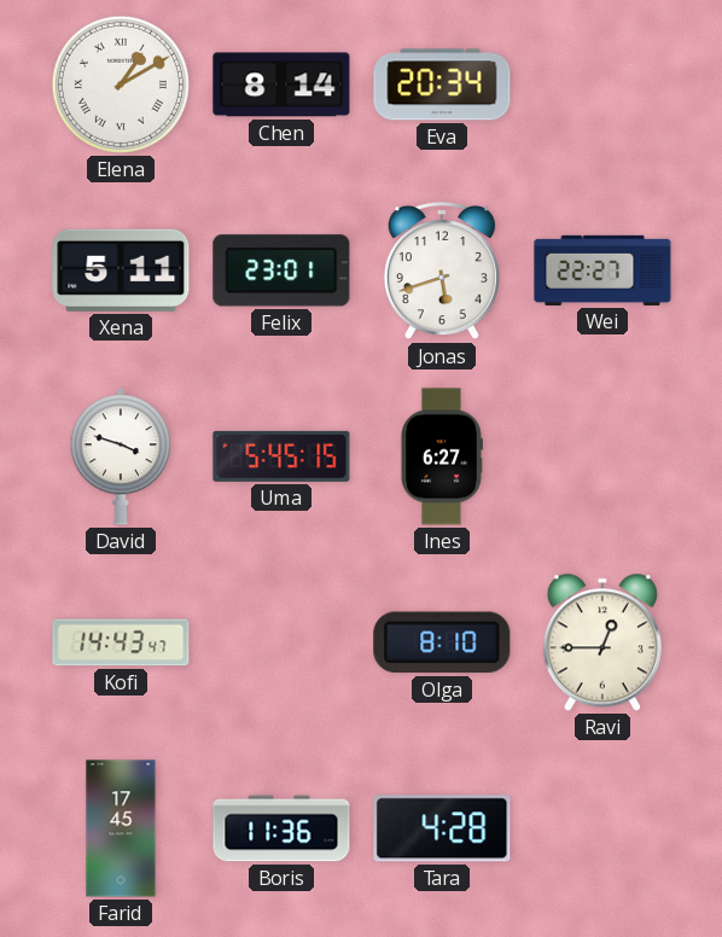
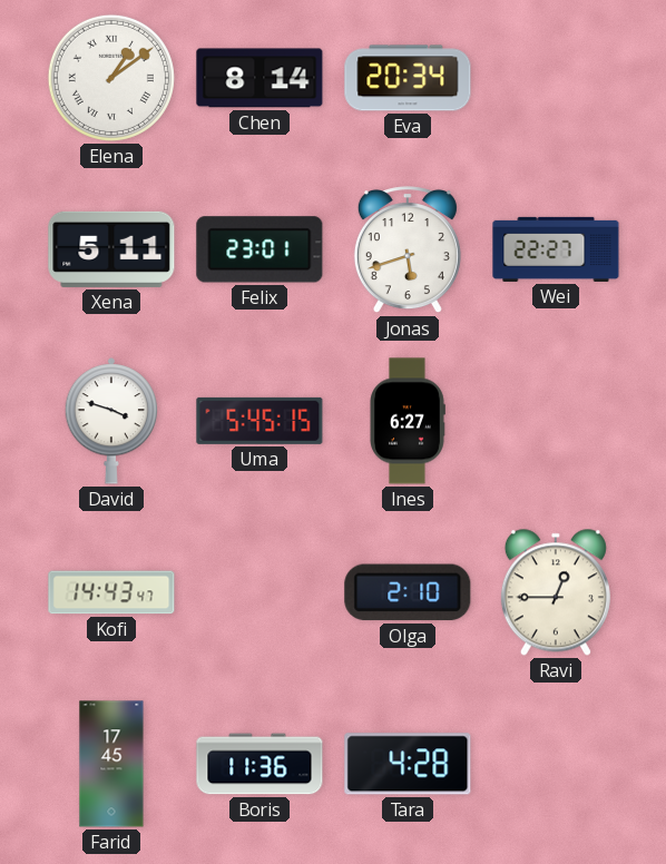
Elena: 1:10 -> 1:09 (111, 78)
Olga: 8:10 -> 2:10 (408, 592)
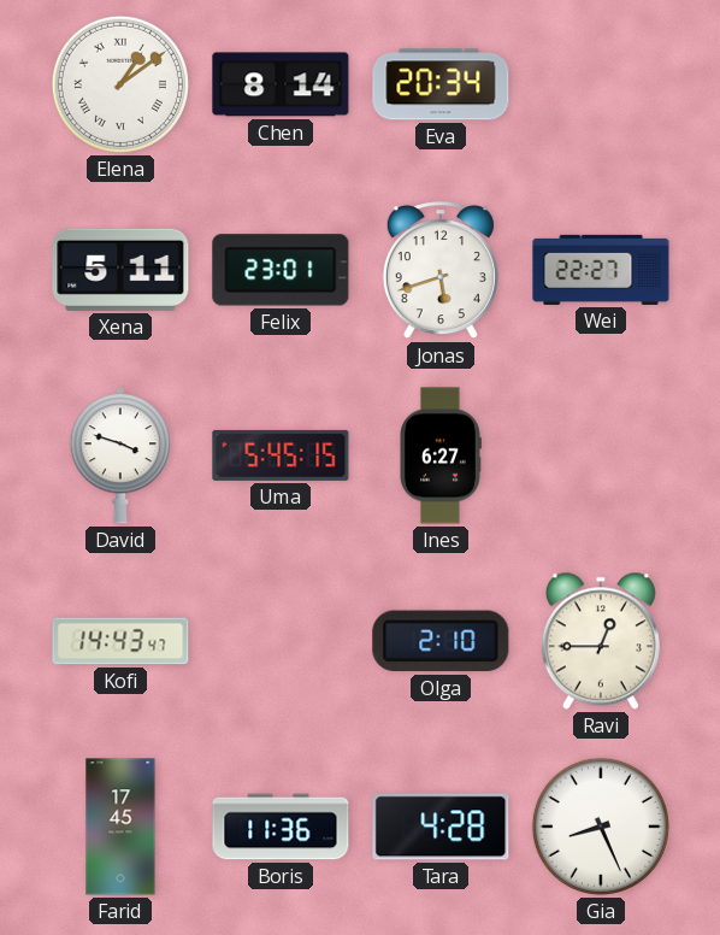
Gia: none -> 8:26 (601, 827)
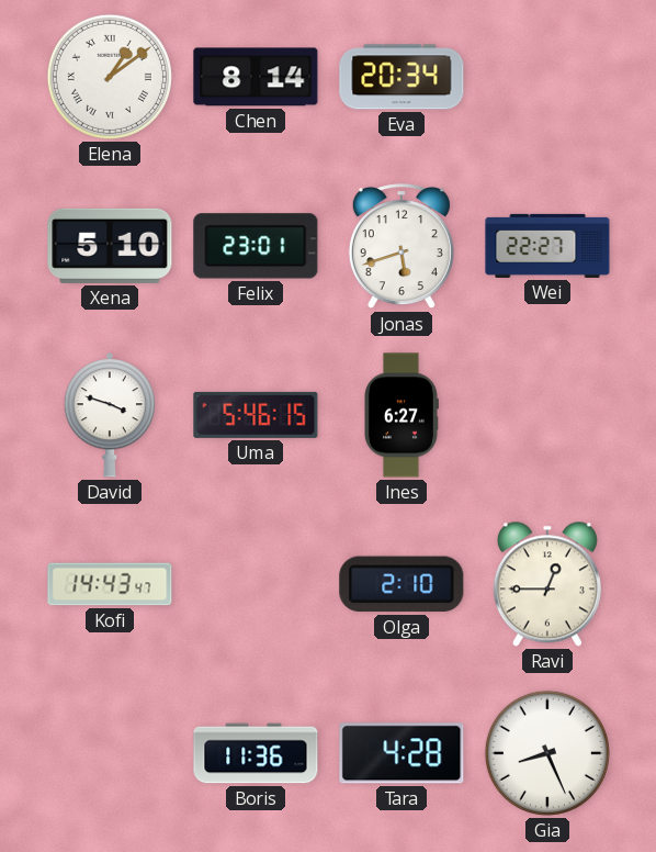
Xena: 5:11 -> 5:10 (110, 246)
Uma: 5:45 -> 5:46 (256, 415)
Farid: 17:45 -> none (120, 827)
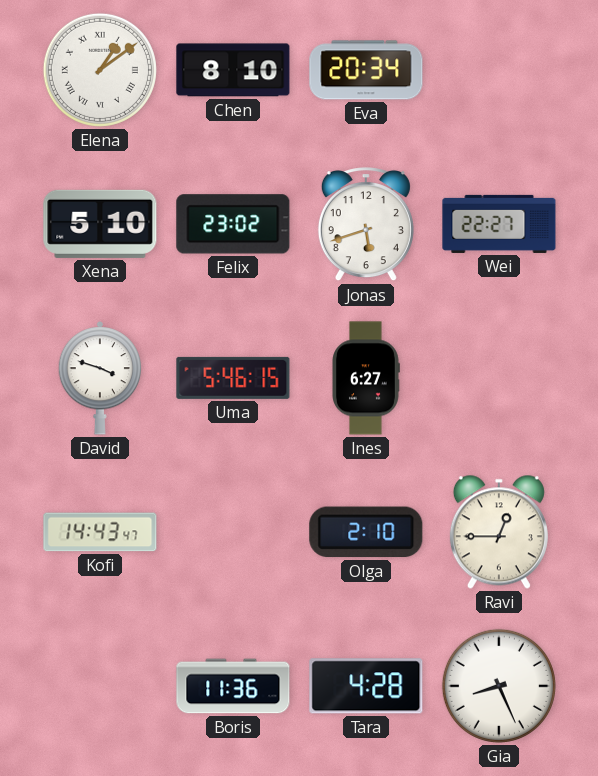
Chen: 8:14 -> 8:10 (233, 70)
Felix: 23:01 -> 23:02 (233, 224)
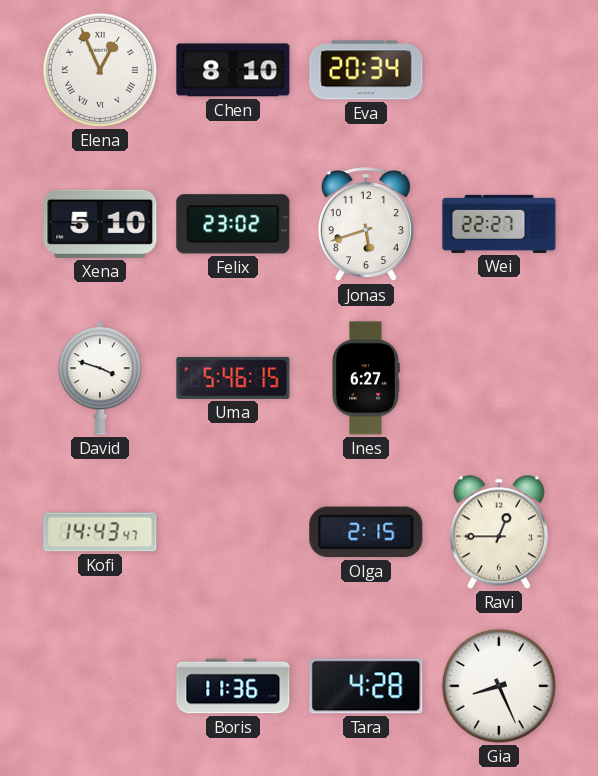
Elena: 1:09 -> 12:56 (100, 70)
Olga: 2:10 -> 2:15 (366, 532)
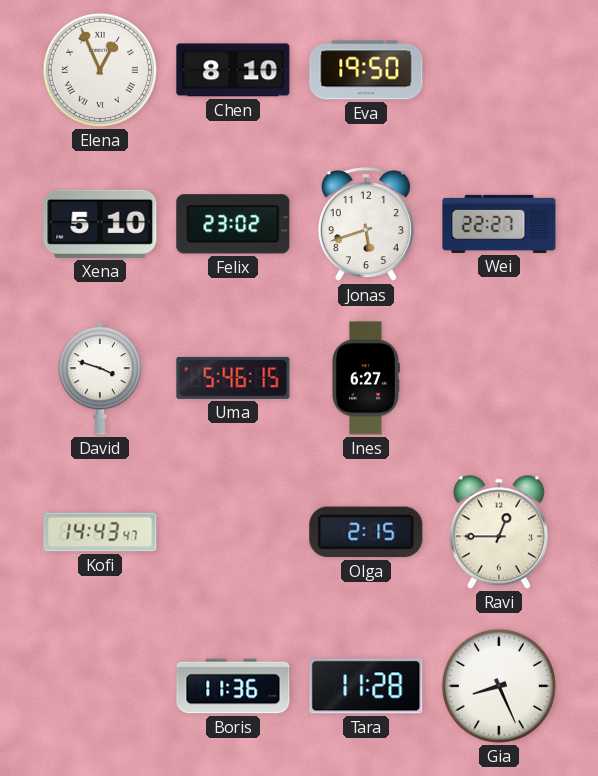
Eva: 20:34 -> 19:50 (366, 70)
Tara: 4:28 -> 11:28 (366, 686)
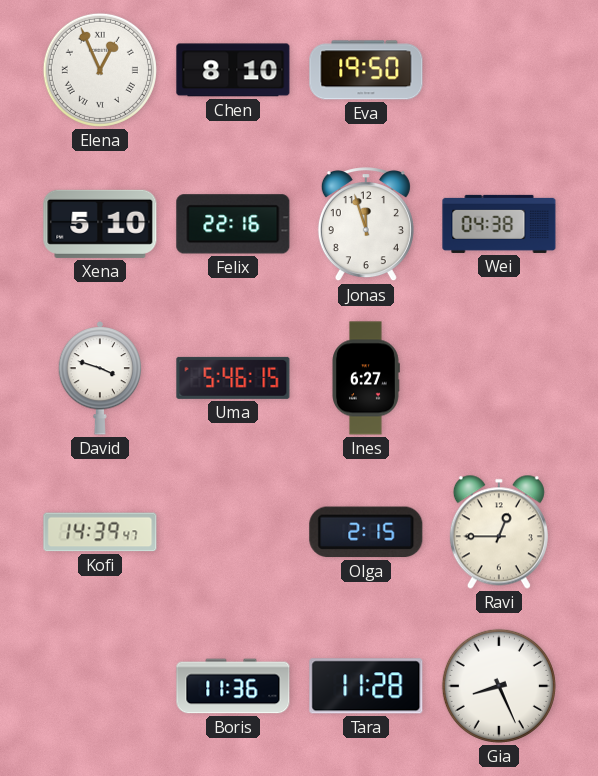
Felix: 23:02 -> 22:16 (233, 224)
Jonas: 5:42 -> 11:57 (366, 225)
Wei: 22:27 -> 04:38 (499, 224)
Kofi: 14:43 -> 14:39 (100, 532)
